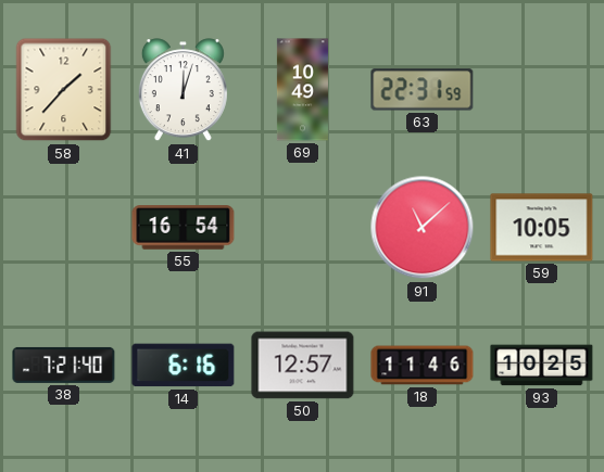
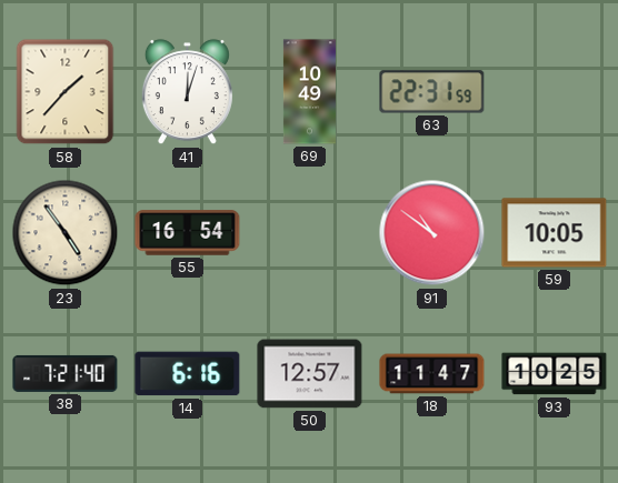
23: none -> 4:54 (66, 233)
91: 11:08 -> 10:51 (432, 233)
18: 11:46 -> 11:47 (432, 374)
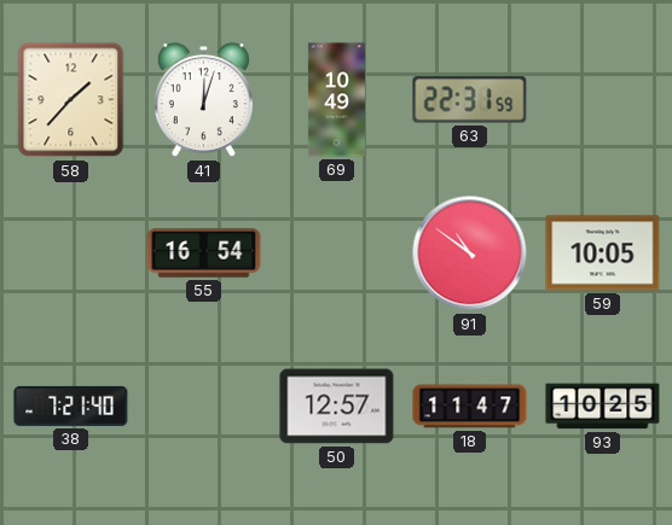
23: 4:54 -> none (66, 233)
14: 6:16 -> none (188, 374)
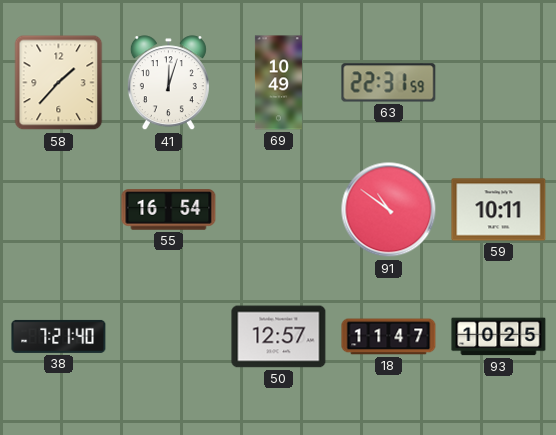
59: 10:05 -> 10:11 (499, 210)
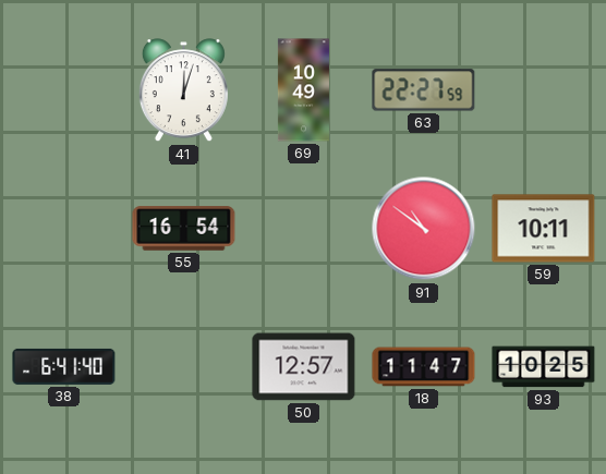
58: 1:37 -> none (59, 83)
63: 22:31 -> 22:27 (424, 90)
38: 7:21 -> 6:41 (64, 366)
